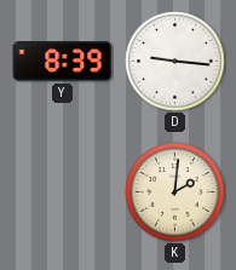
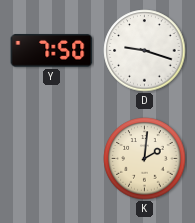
Y: 8:39 -> 7:50 (52, 51)
D: 9:16 -> 9:18 (145, 51)
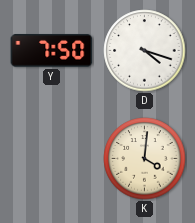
D: 9:18 -> 4:18 (145, 51)
K: 2:01 -> 4:01 (145, 159)
